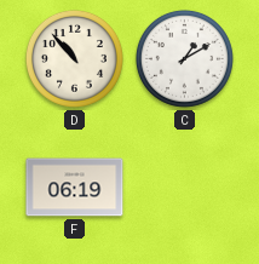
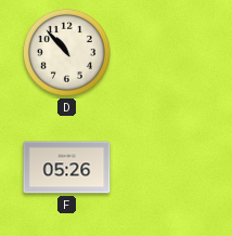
C: 1:10 -> none (184, 58)
F: 06:19 -> 05:26 (67, 168)
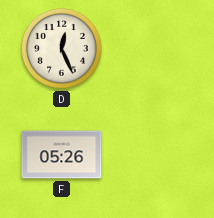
D: 10:53 -> 12:26 (61, 48)
